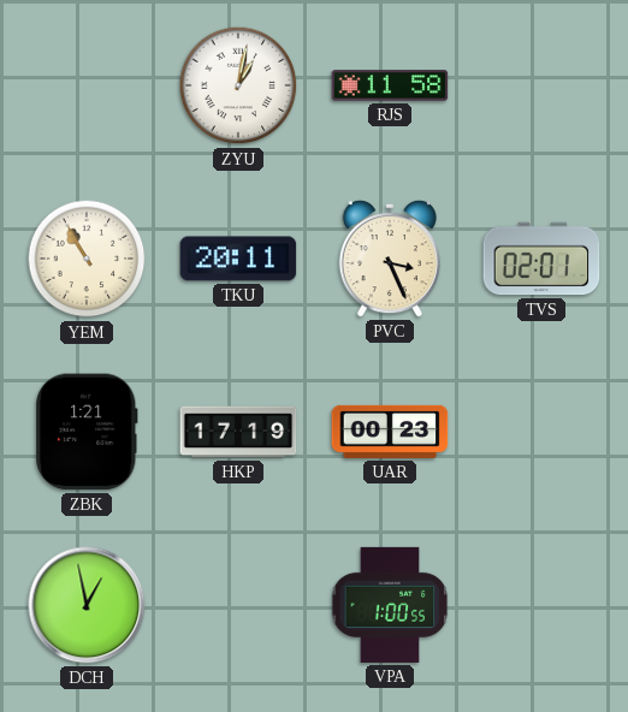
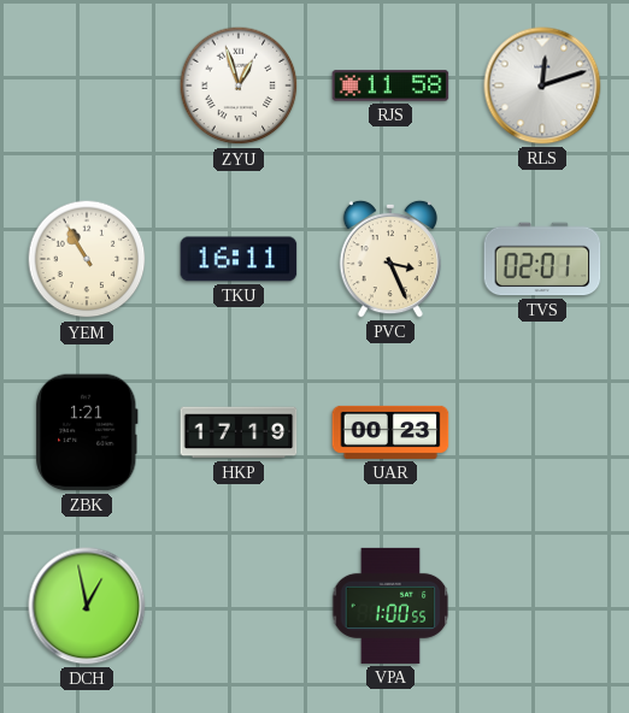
ZYU: 1:02 -> 12:57 (239, 86)
RLS: none -> 12:12 (542, 86)
TKU: 20:11 -> 16:11 (239, 259)
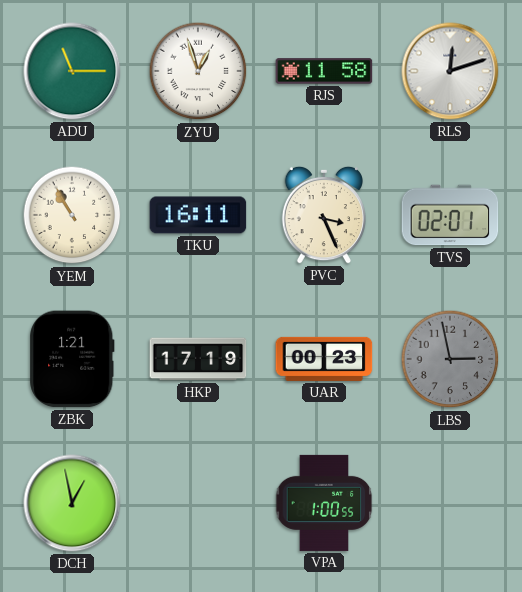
ADU: none -> 11:15 (72, 71)
LBS: none -> 2:58 (450, 359)
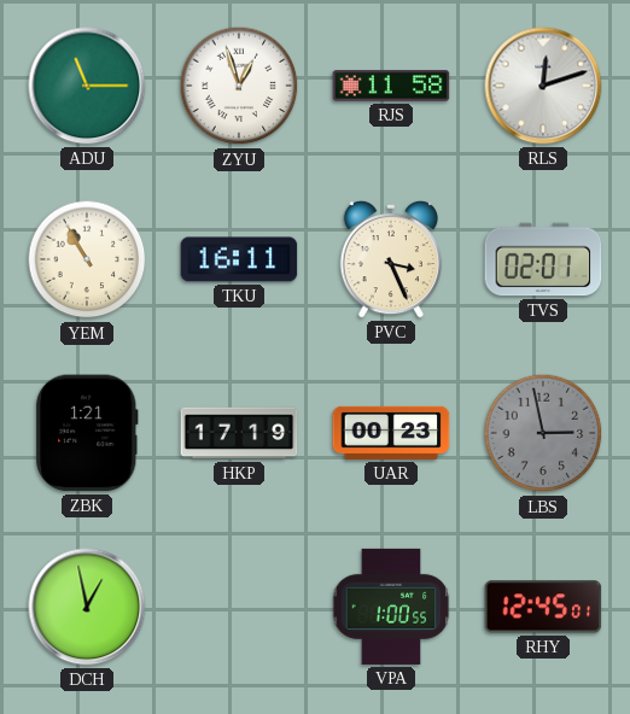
RHY: none -> 12:45 (543, 607)
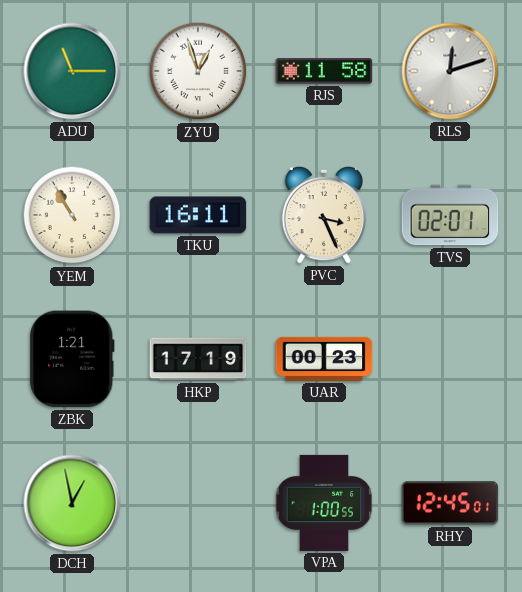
LBS: 2:58 -> none (543, 433)
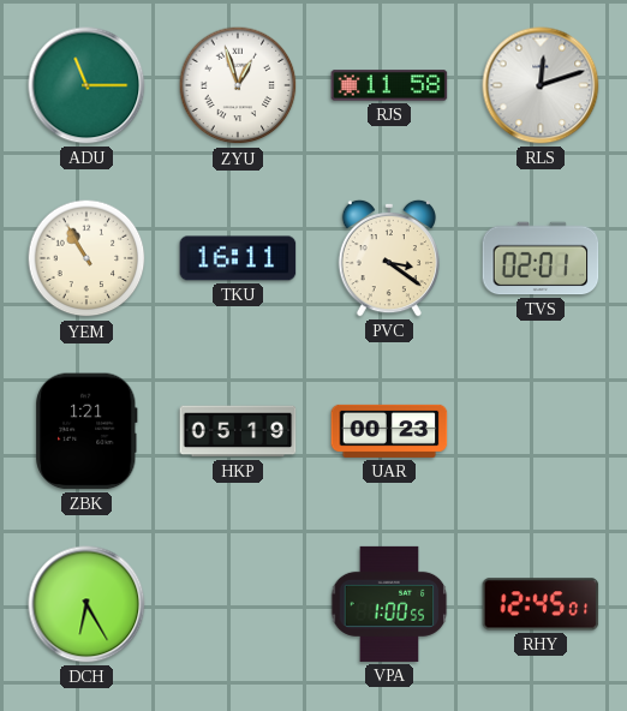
PVC: 3:26 -> 3:21 (388, 258)
HKP: 17:19 -> 05:19 (238, 431)
DCH: 12:58 -> 6:25 (86, 604)
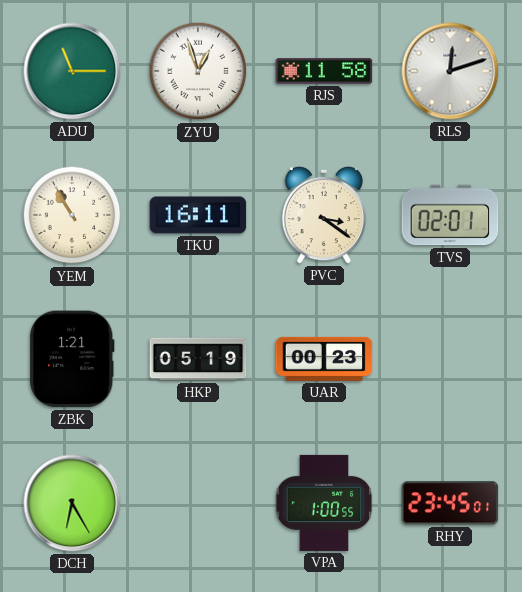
RHY: 12:45 -> 23:45 (450, 503)
